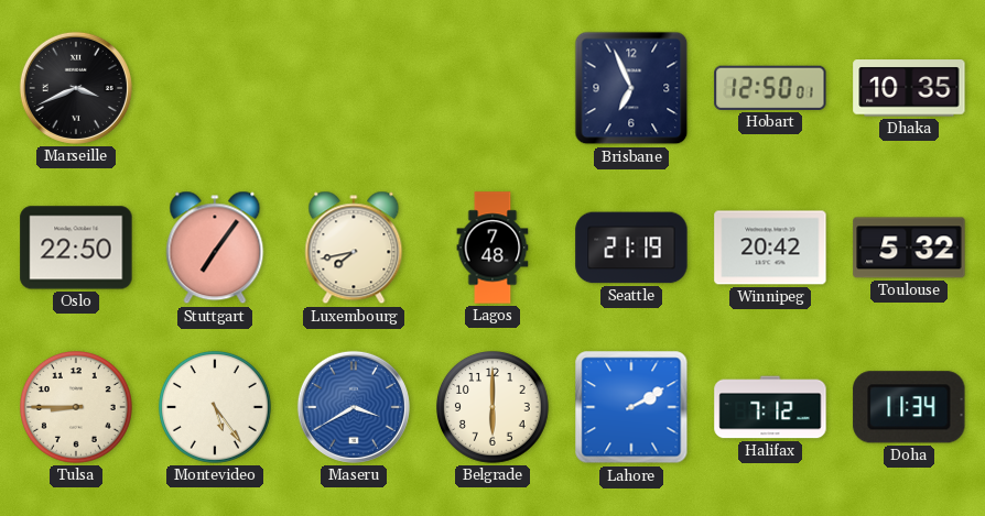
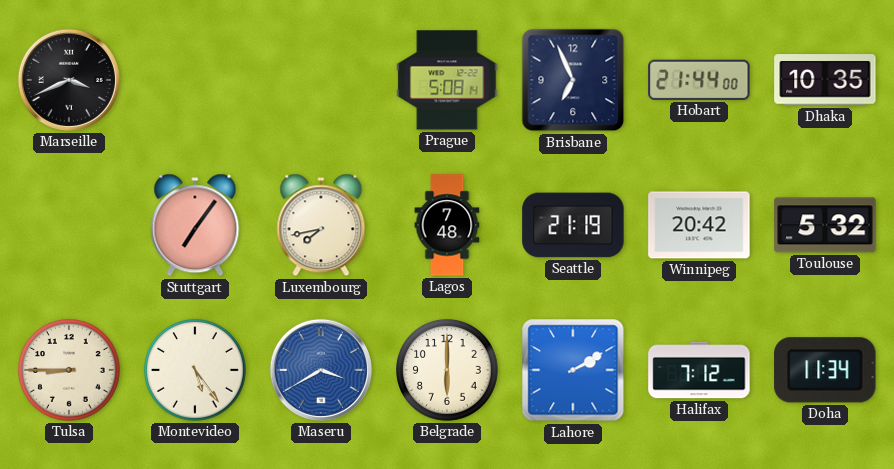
Prague: none -> 5:08 (447, 80)
Hobart: 12:50 -> 21:44 (699, 80)
Oslo: 22:50 -> none (76, 248)
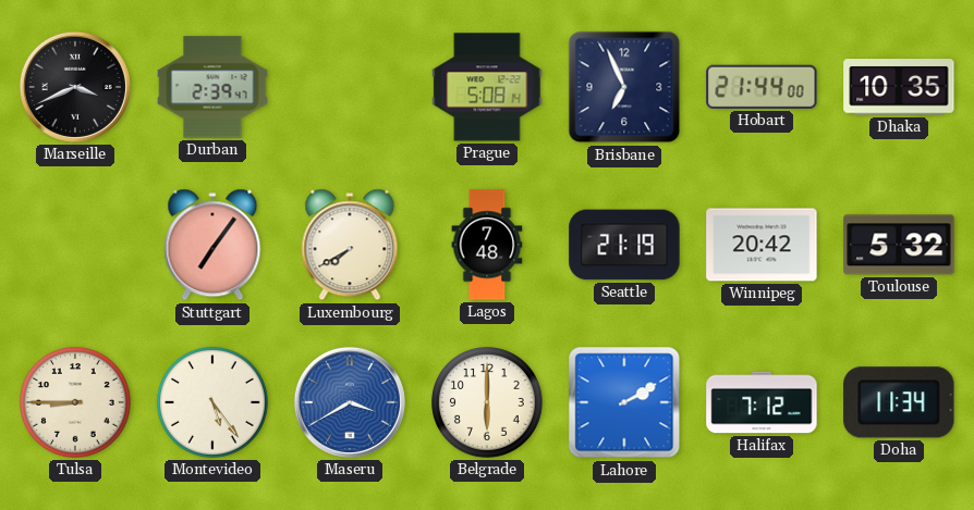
Durban: none -> 2:39 (212, 87)
Luxembourg: 7:43 -> 7:40 (350, 245)
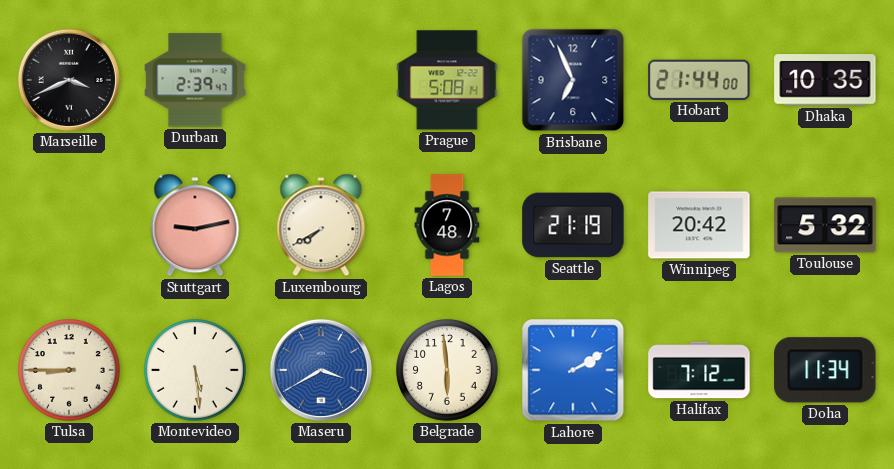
Stuttgart: 7:06 -> 9:13 (195, 225)
Montevideo: 5:24 -> 5:29 (196, 371)
Belgrade: 6:00 -> 5:59 (448, 371)
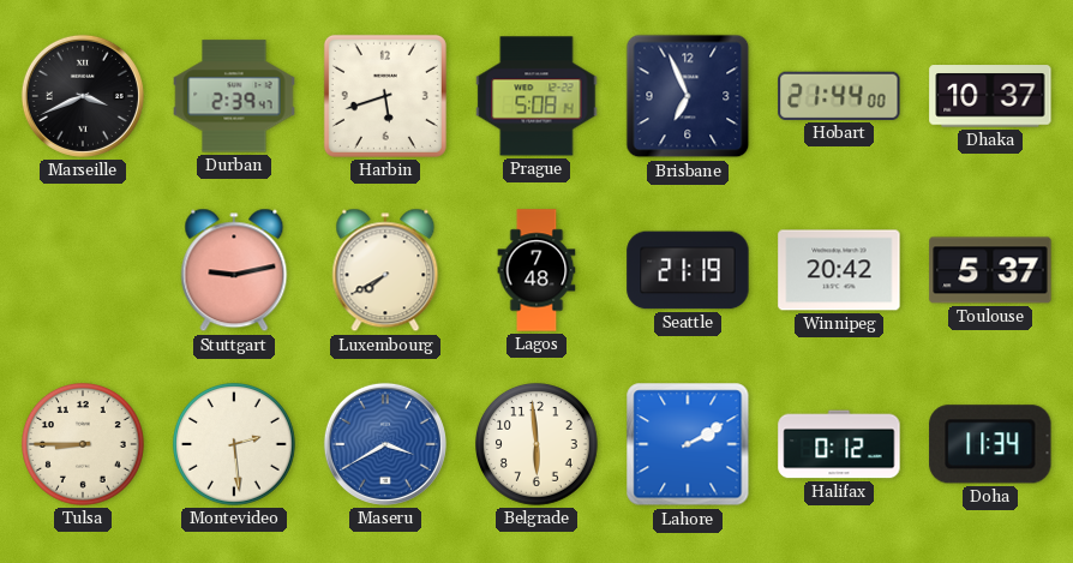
Harbin: none -> 5:42 (385, 96)
Dhaka: 10:35 -> 10:37 (990, 96)
Toulouse: 5:32 -> 5:37 (990, 270)
Montevideo: 5:29 -> 2:29 (235, 445)
Halifax: 7:12 -> 0:12 (839, 444)
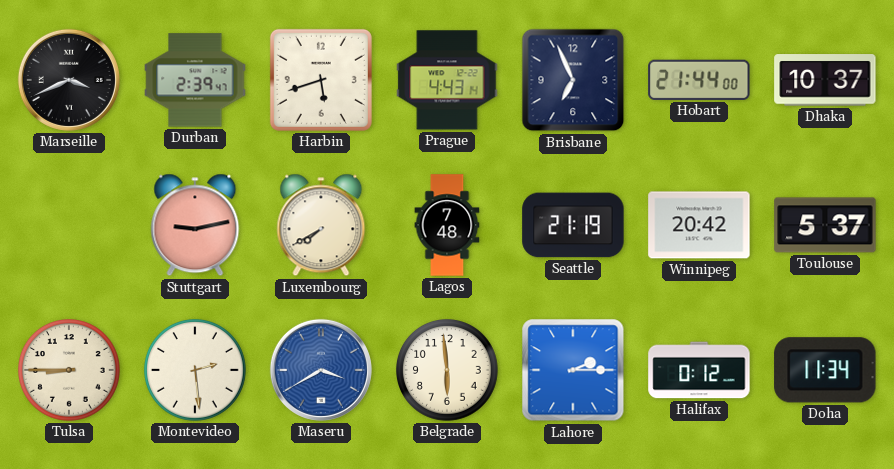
Prague: 5:08 -> 4:43 (447, 80)
Lahore: 2:10 -> 2:15 (573, 370)
